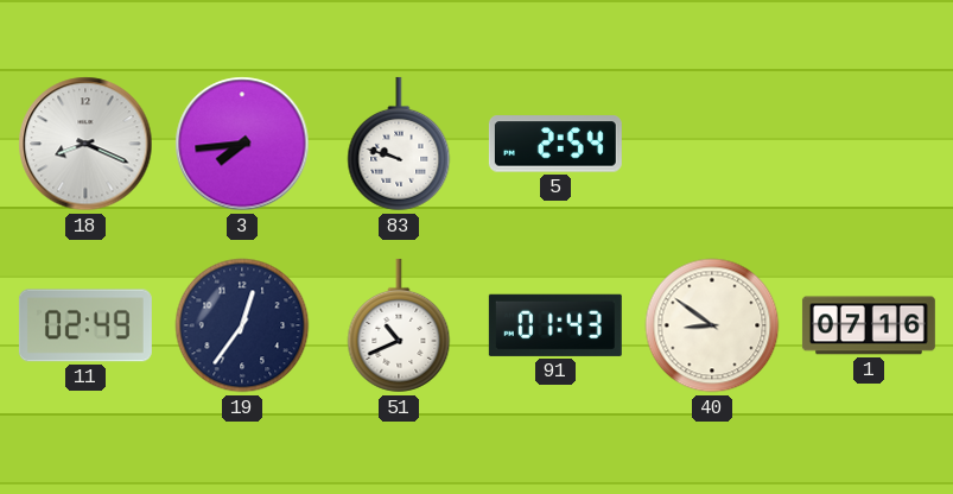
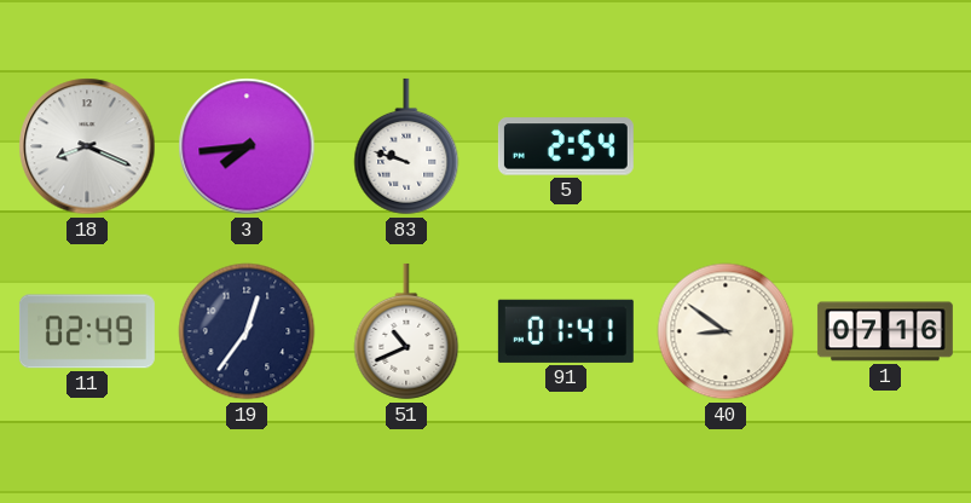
91: 01:43 -> 01:41 (566, 331)
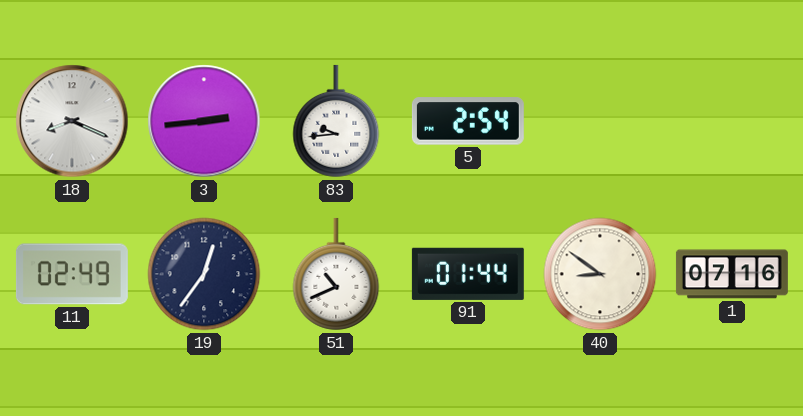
3: 7:44 -> 2:44 (204, 121)
83: 9:48 -> 9:44 (336, 121)
91: 01:41 -> 01:44 (468, 274)
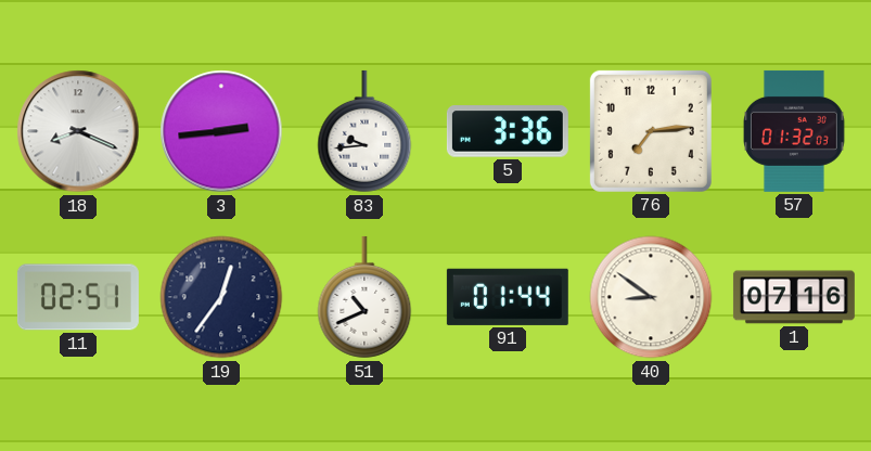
5: 2:54 -> 3:36 (508, 131)
76: none -> 7:14 (651, 131)
57: none -> 01:32 (795, 131)
11: 02:49 -> 02:51 (78, 297)
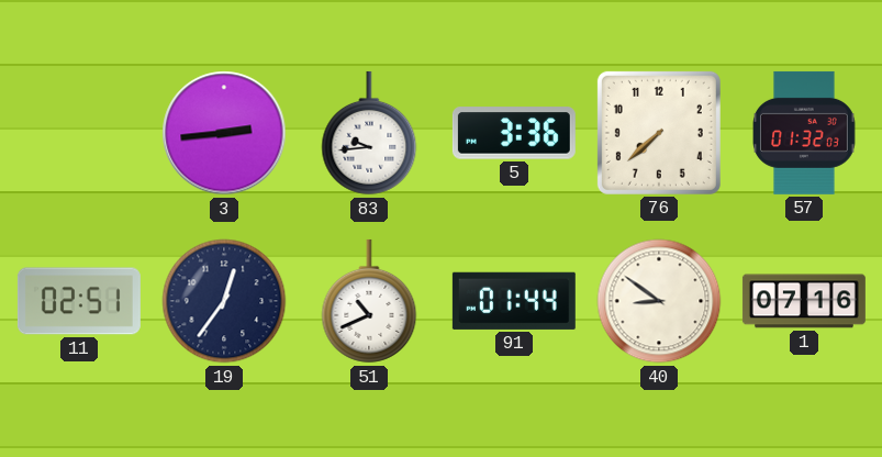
18: 8:19 -> none (78, 131)
76: 7:14 -> 7:38 (659, 133)
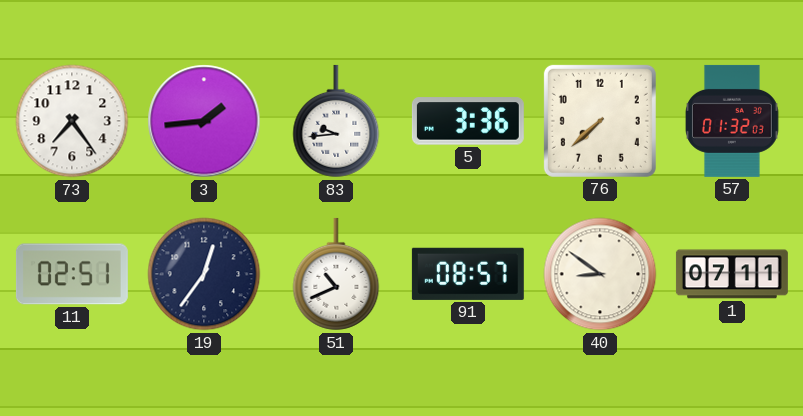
73: none -> 7:24 (72, 121)
3: 2:44 -> 1:44 (204, 121)
91: 01:44 -> 08:57 (468, 274)
1: 07:16 -> 07:11 (732, 274)
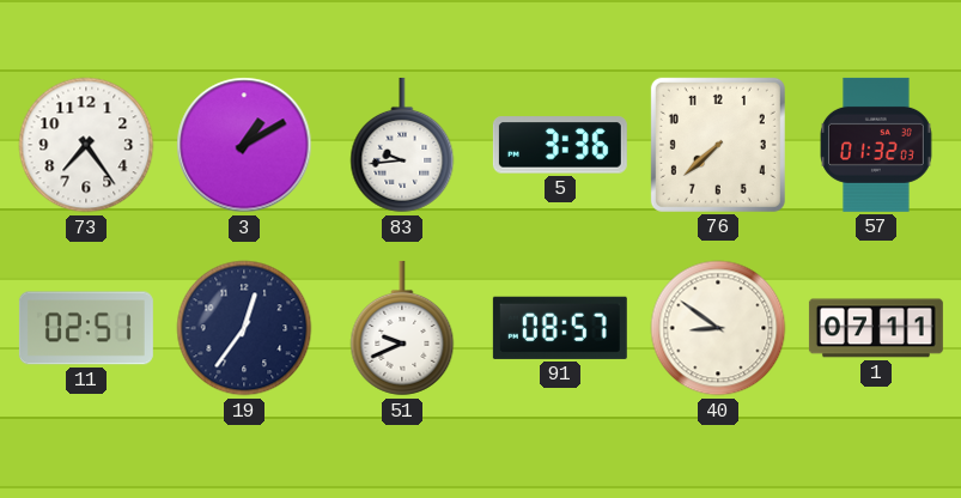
3: 1:44 -> 1:10 (244, 145)
51: 10:41 -> 9:41 (402, 328)
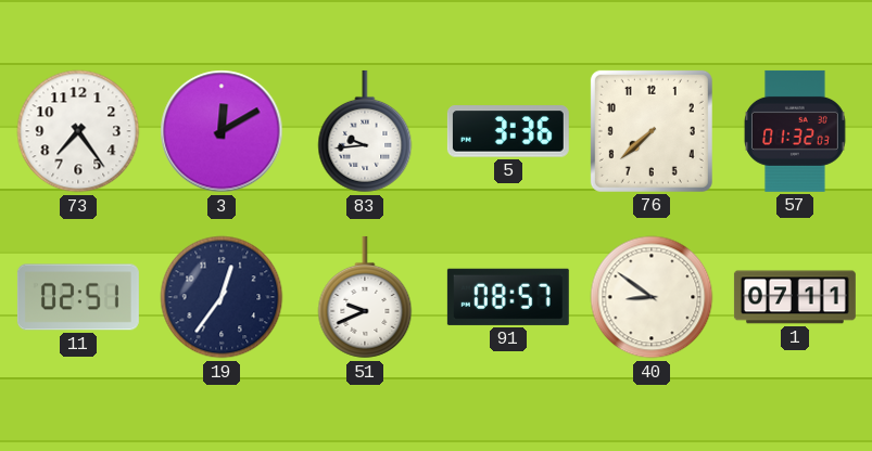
3: 1:10 -> 12:10 (222, 131)
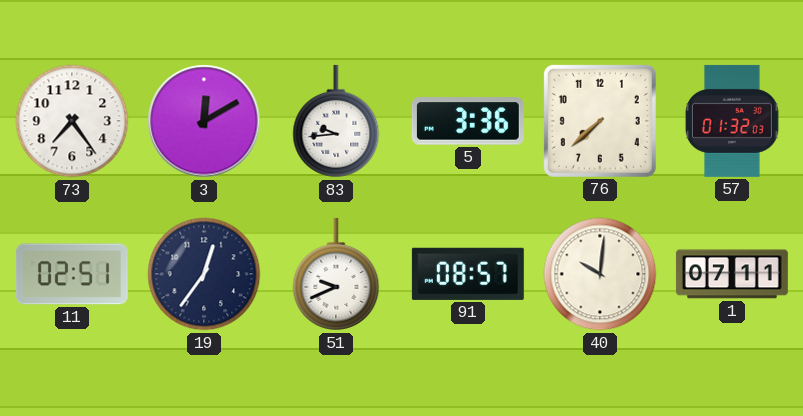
40: 8:51 -> 10:01 (600, 274)
